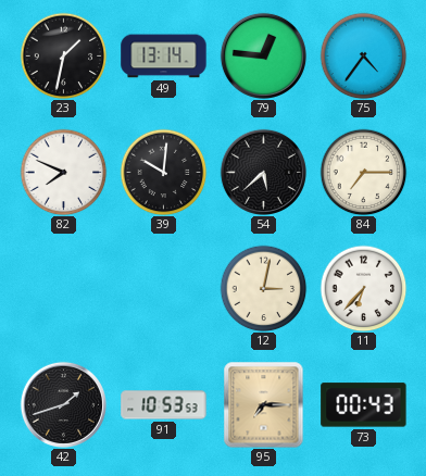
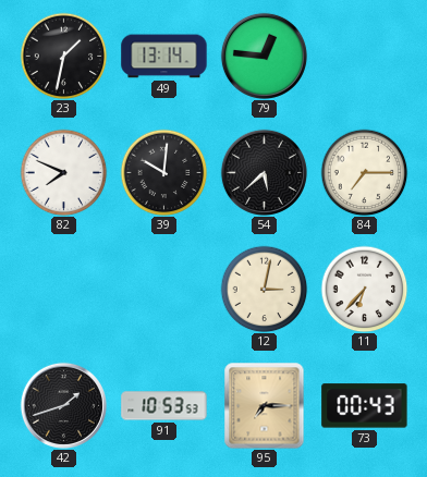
75: 4:36 -> none (363, 55)
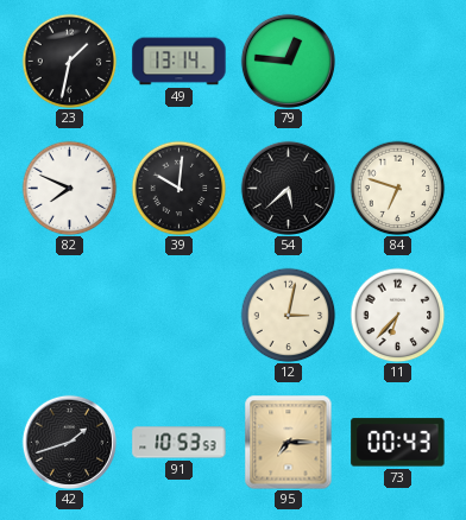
84: 7:15 -> 6:48 (397, 188)
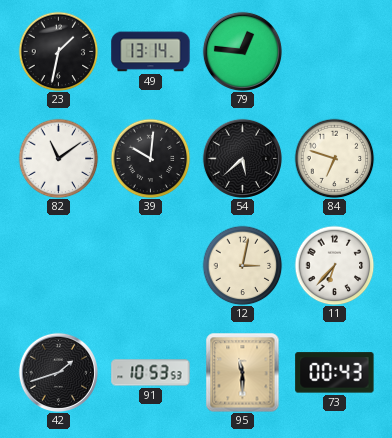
82: 7:49 -> 11:09 (58, 158)
95: 7:15 -> 11:30 (243, 372)
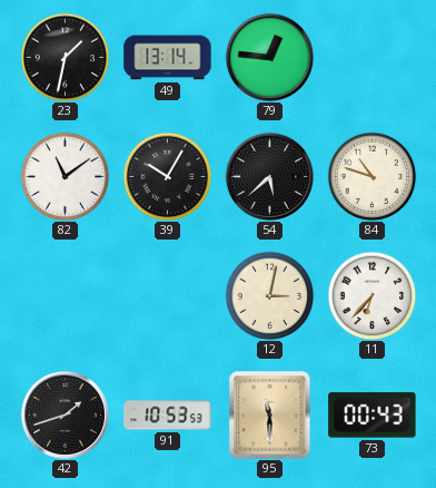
39: 10:01 -> 10:05 (167, 176)
84: 6:48 -> 10:48 (371, 176)
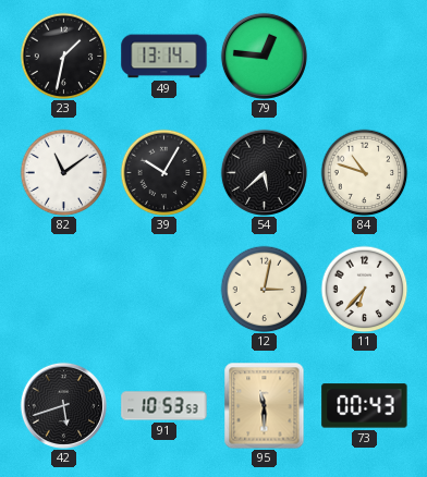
42: 1:42 -> 5:42 (63, 405)
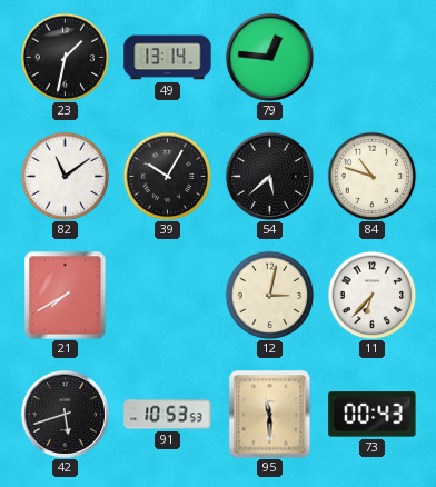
21: none -> 7:40 (66, 295)
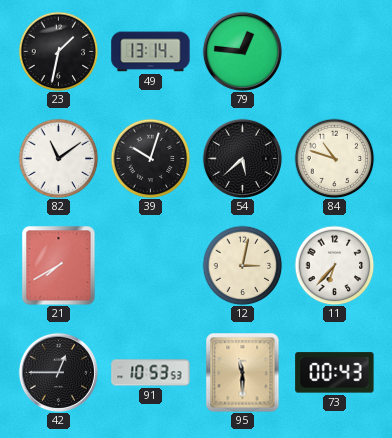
39: 10:05 -> 10:03 (150, 158)
42: 5:42 -> 12:45 (58, 372)
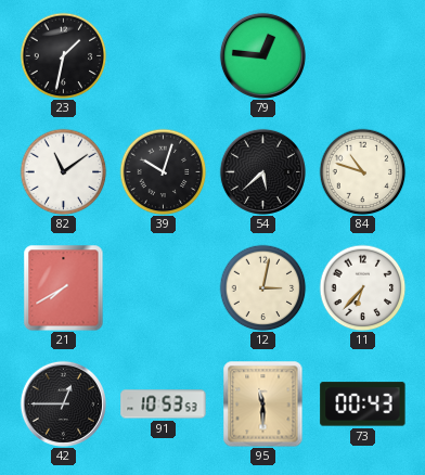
49: 13:14 -> none (151, 52)
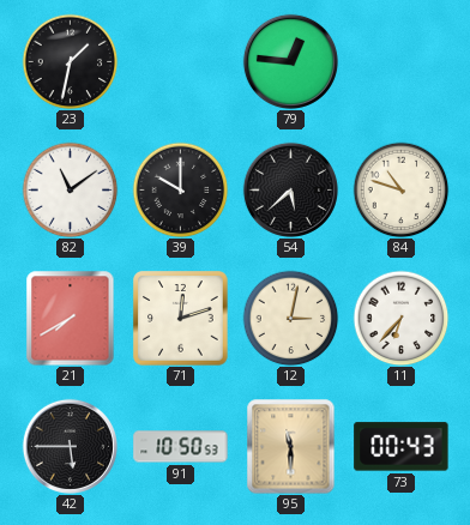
39: 10:03 -> 10:00 (180, 189)
71: none -> 12:12 (181, 319)
42: 12:45 -> 5:45 (70, 446)
91: 10:53 -> 10:50 (181, 447)
